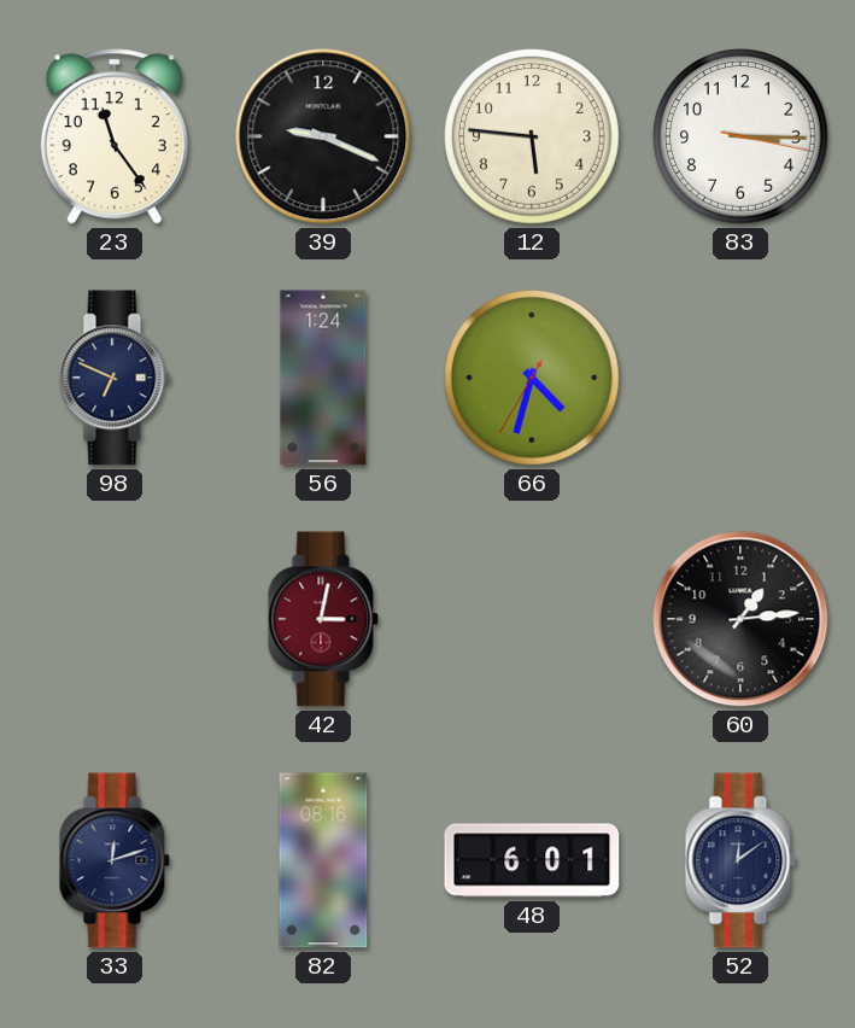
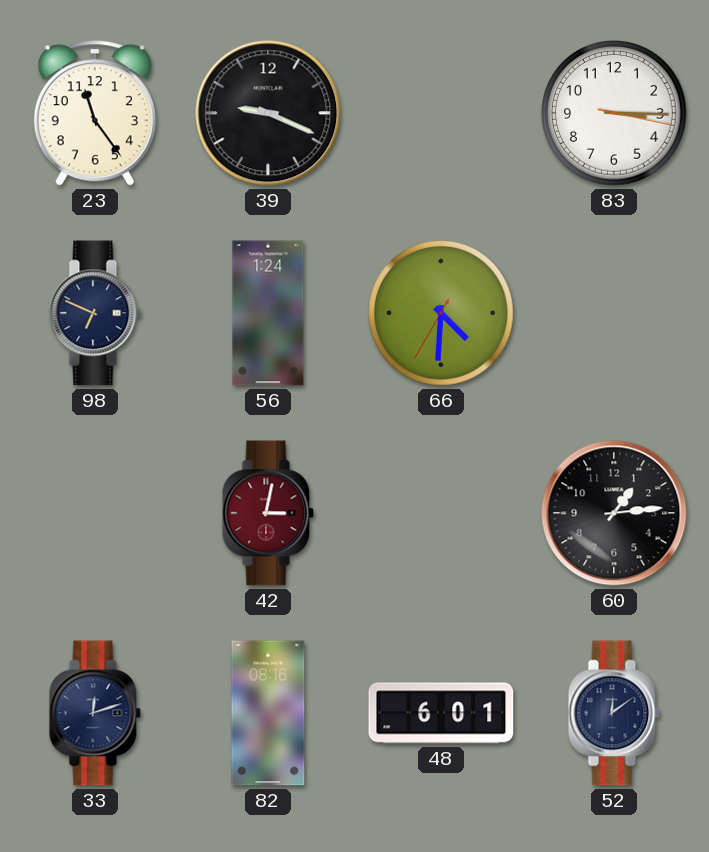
12: 5:46 -> none (533, 138)
66: 4:32 -> 4:30 (442, 314)
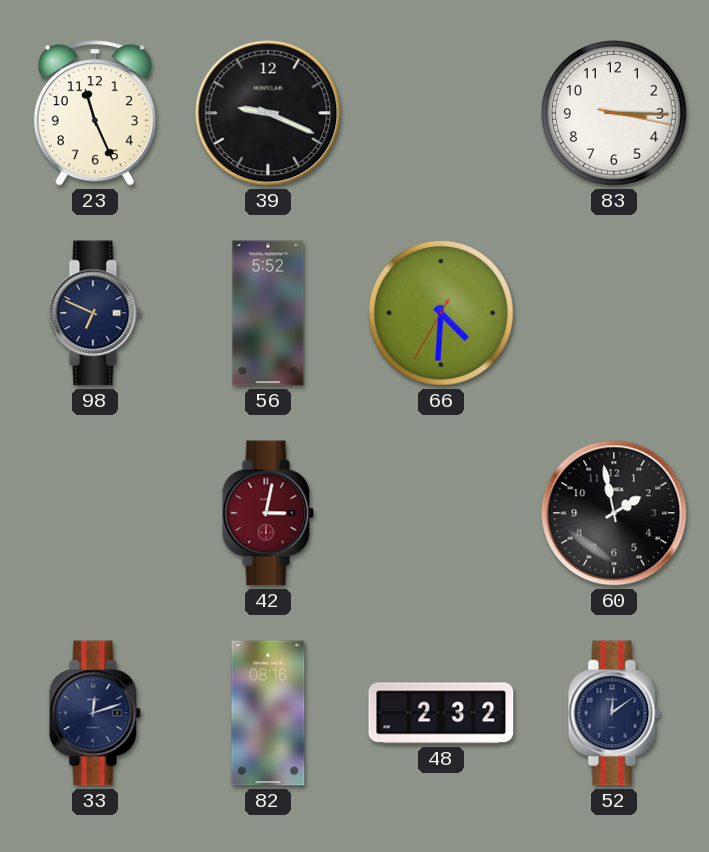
23: 11:24 -> 11:26 (95, 113)
56: 1:24 -> 5:52 (268, 313)
60: 1:14 -> 1:58 (614, 513)
48: 6:01 -> 2:32 (441, 713)
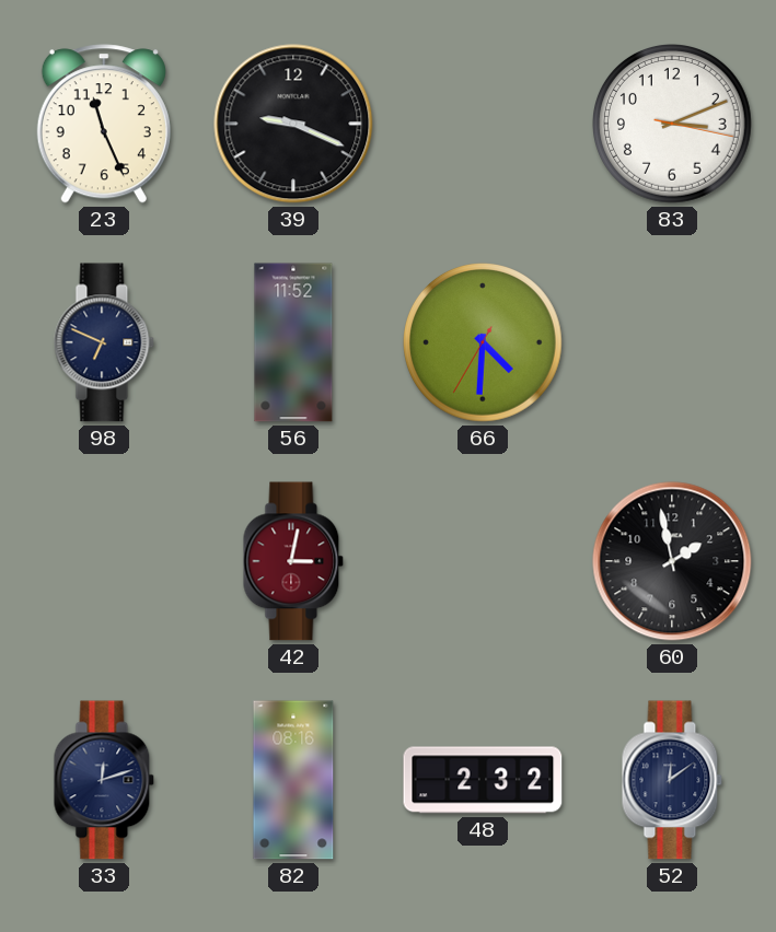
83: 3:15 -> 3:11 (673, 125)
56: 5:52 -> 11:52 (293, 342)
